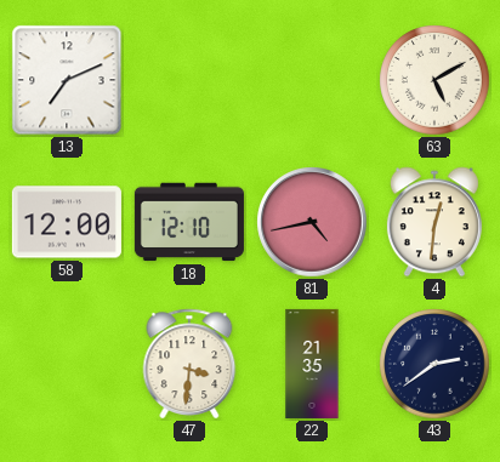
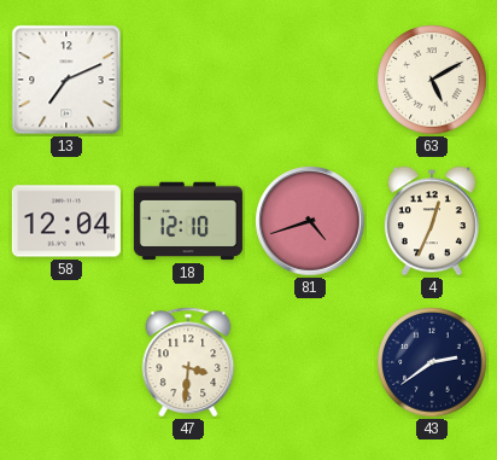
58: 12:00 -> 12:04 (66, 221)
81: 4:43 -> 4:42 (310, 221)
4: 12:31 -> 12:34 (432, 221)
22: 21:35 -> none (312, 364)
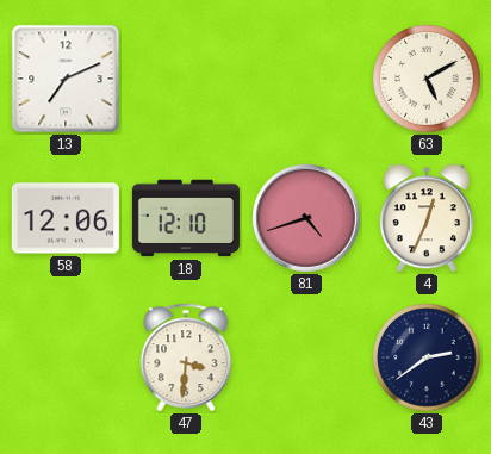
58: 12:04 -> 12:06 (66, 218)
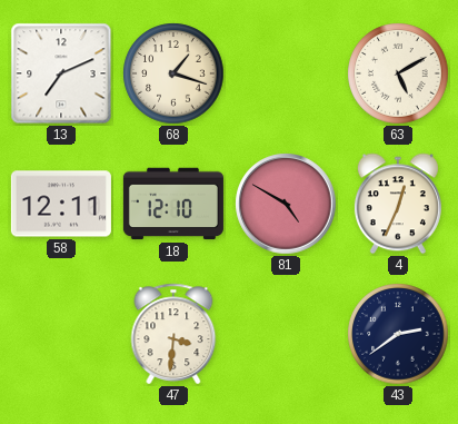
68: none -> 1:18 (173, 73)
58: 12:06 -> 12:11 (61, 204)
81: 4:42 -> 4:50 (286, 204)
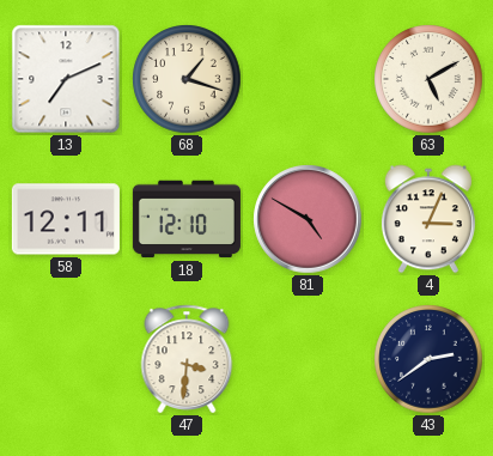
4: 12:34 -> 3:04 (428, 219)
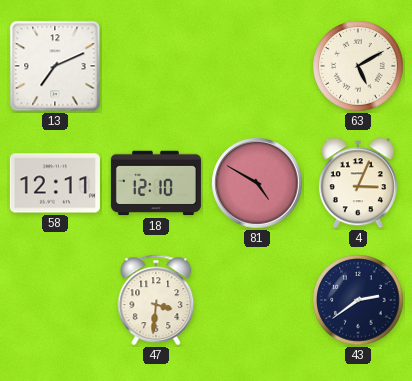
68: 1:18 -> none (187, 79)
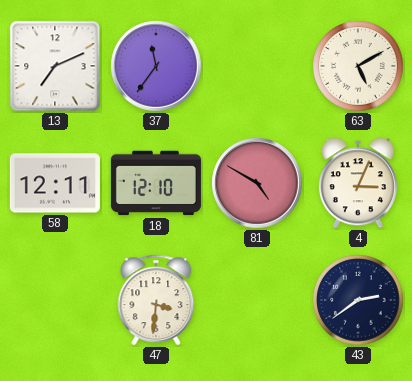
37: none -> 11:36 (156, 66)
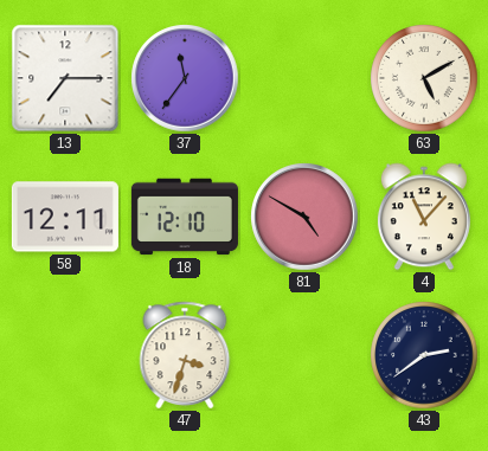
13: 7:11 -> 7:15 (65, 78)
4: 3:04 -> 11:07 (424, 217)
47: 3:31 -> 3:33 (185, 355)
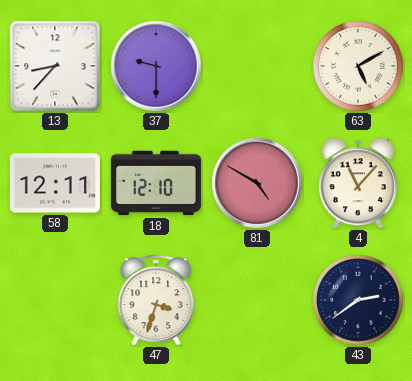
13: 7:15 -> 8:37 (55, 66)
37: 11:36 -> 9:30 (156, 66)
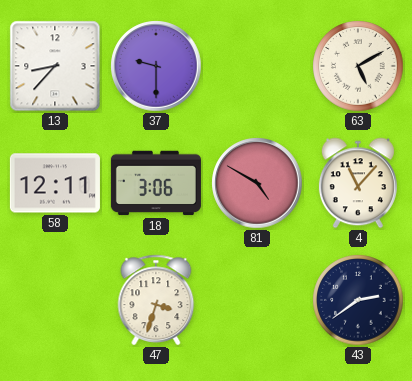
18: 12:10 -> 3:06 (156, 183)
